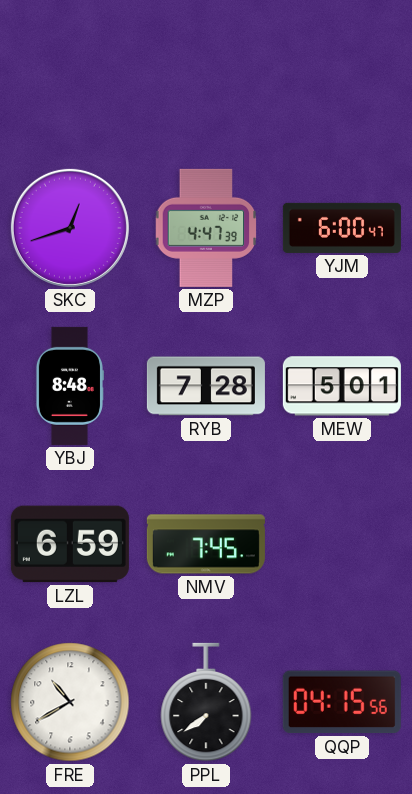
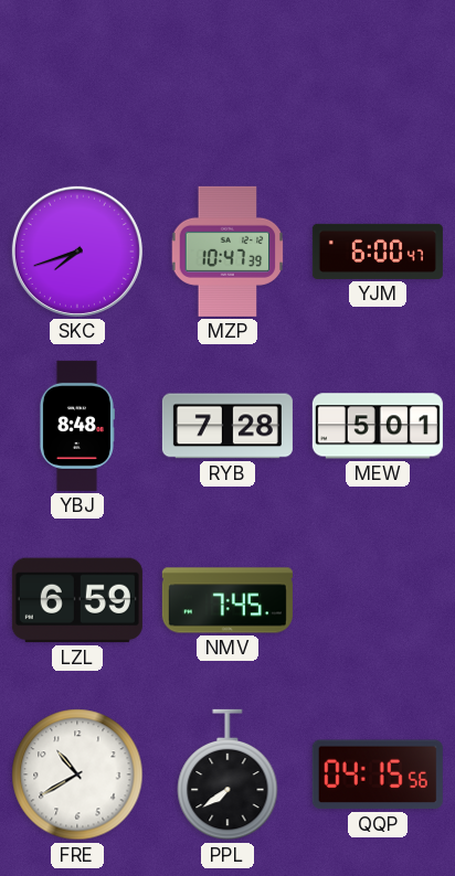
SKC: 12:42 -> 7:42 (77, 252)
MZP: 4:47 -> 10:47 (227, 252)
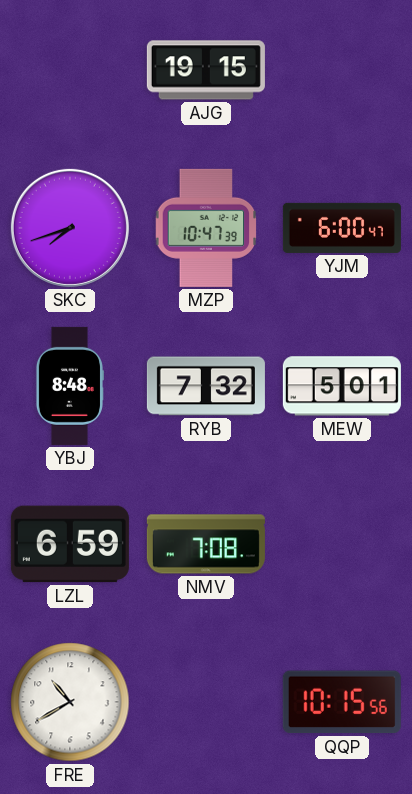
AJG: none -> 19:15 (206, 70)
RYB: 7:28 -> 7:32 (206, 386)
NMV: 7:45 -> 7:08 (206, 544)
PPL: 7:39 -> none (227, 774)
QQP: 04:15 -> 10:15 (342, 702)
